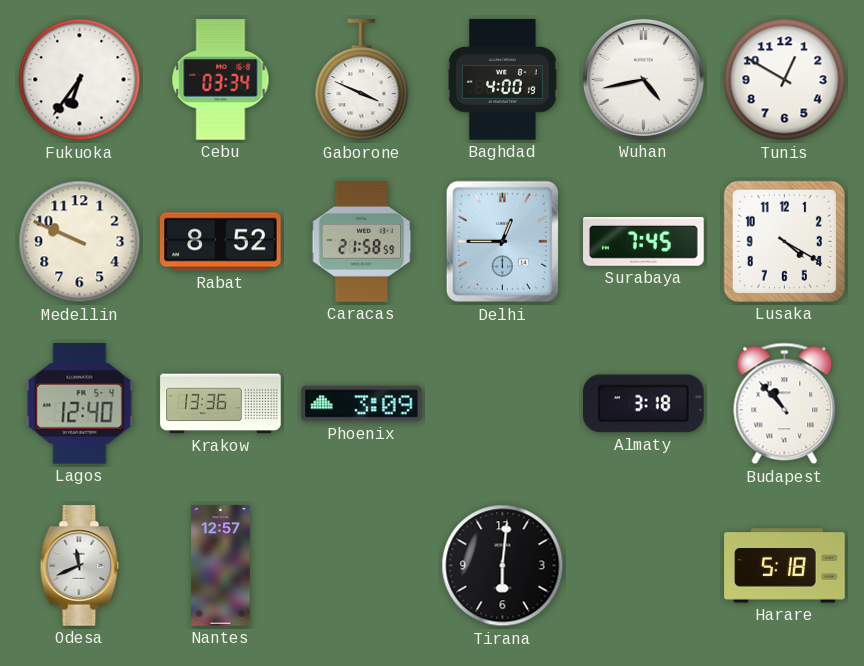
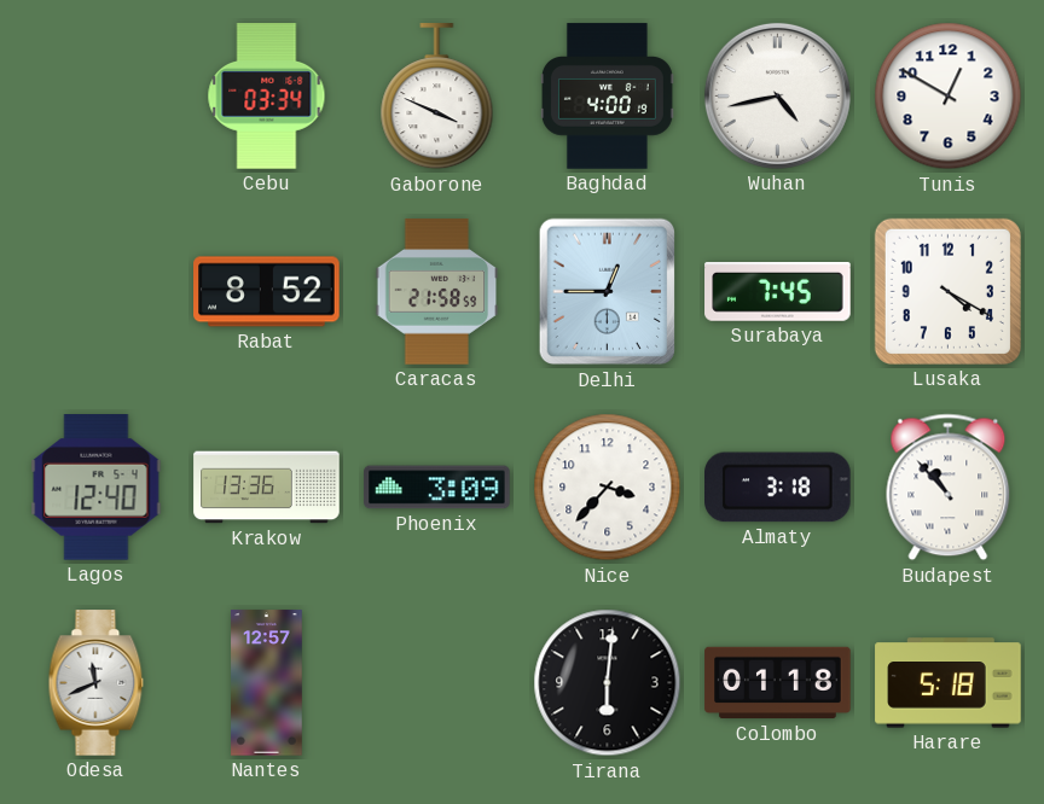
Fukuoka: 6:36 -> none (80, 80)
Medellin: 9:49 -> none (80, 242)
Nice: none -> 3:37 (608, 488)
Colombo: none -> 01:18 (778, 683)
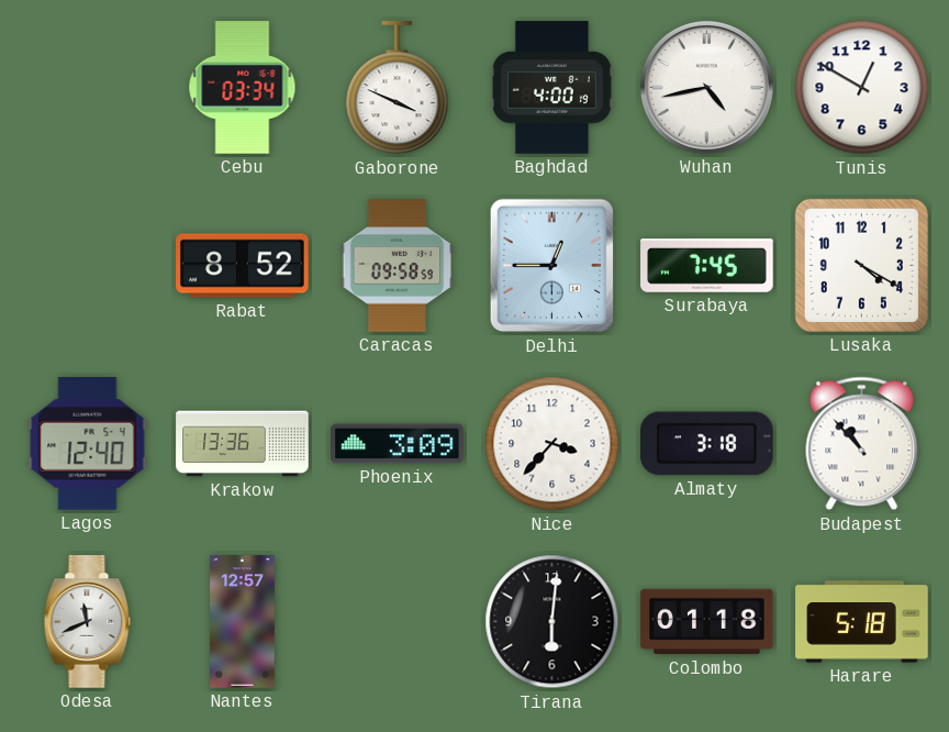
Caracas: 21:58 -> 09:58 (398, 266)
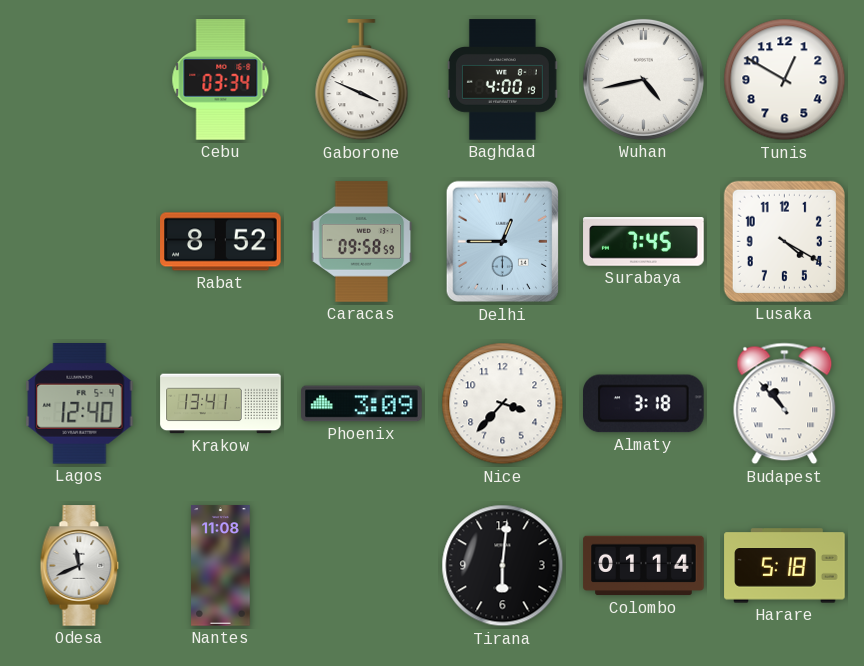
Krakow: 13:36 -> 13:41 (221, 404)
Nantes: 12:57 -> 11:08 (221, 566)
Colombo: 01:18 -> 01:14 (644, 566)
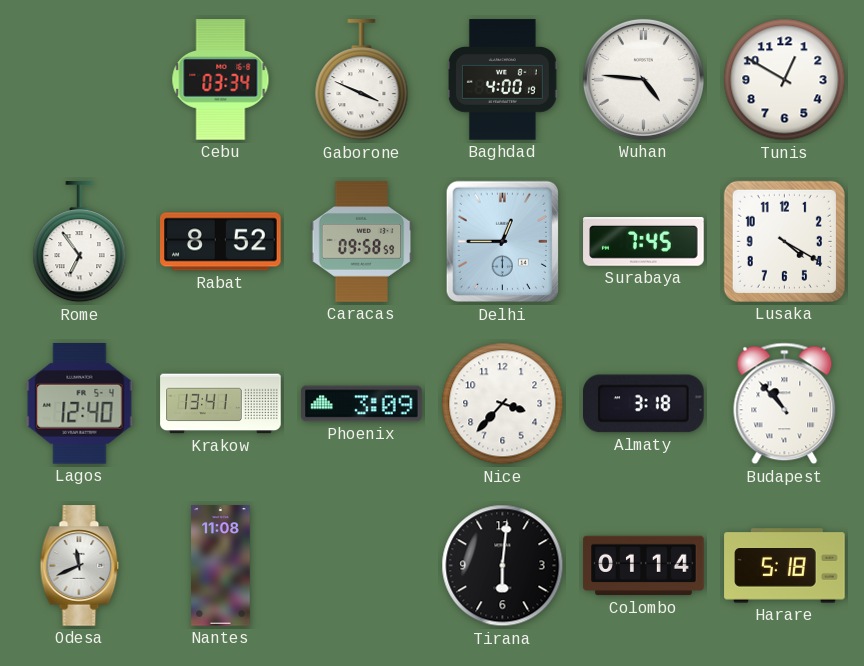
Wuhan: 4:43 -> 4:46 (643, 79)
Rome: none -> 6:54 (80, 242)
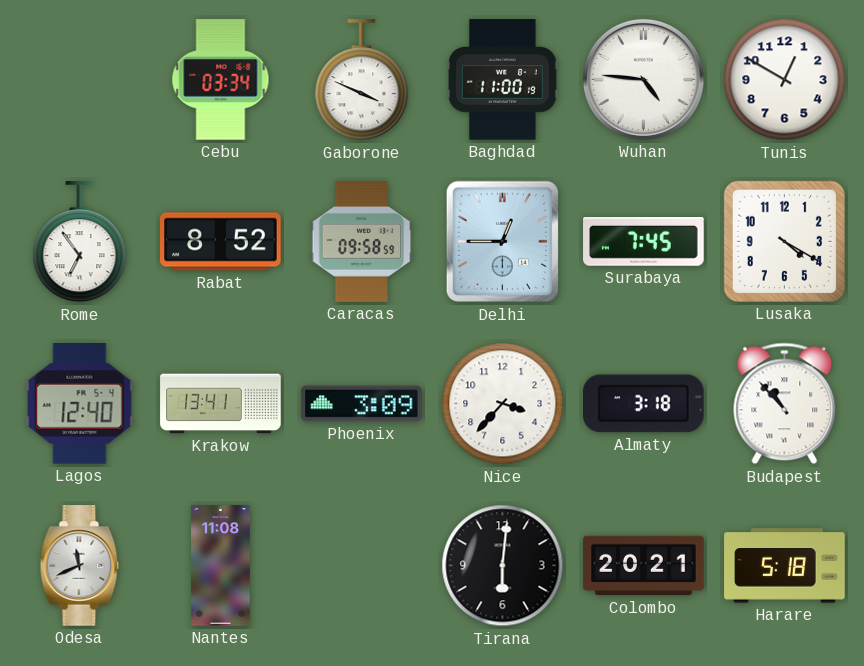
Baghdad: 4:00 -> 11:00 (502, 80)
Colombo: 01:14 -> 20:21 (644, 566)
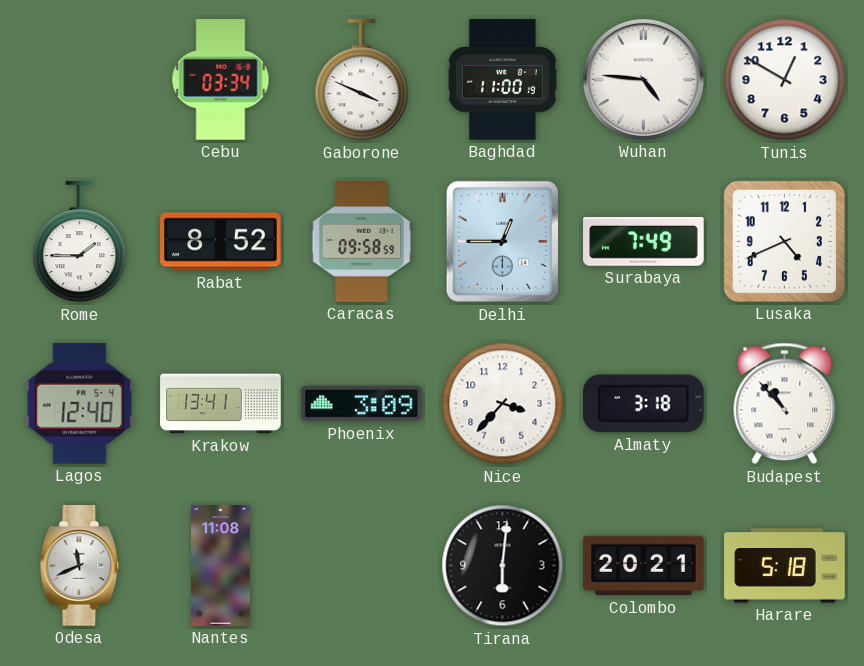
Rome: 6:54 -> 1:45 (80, 242)
Surabaya: 7:45 -> 7:49 (644, 242)
Lusaka: 4:20 -> 4:41 (784, 241)
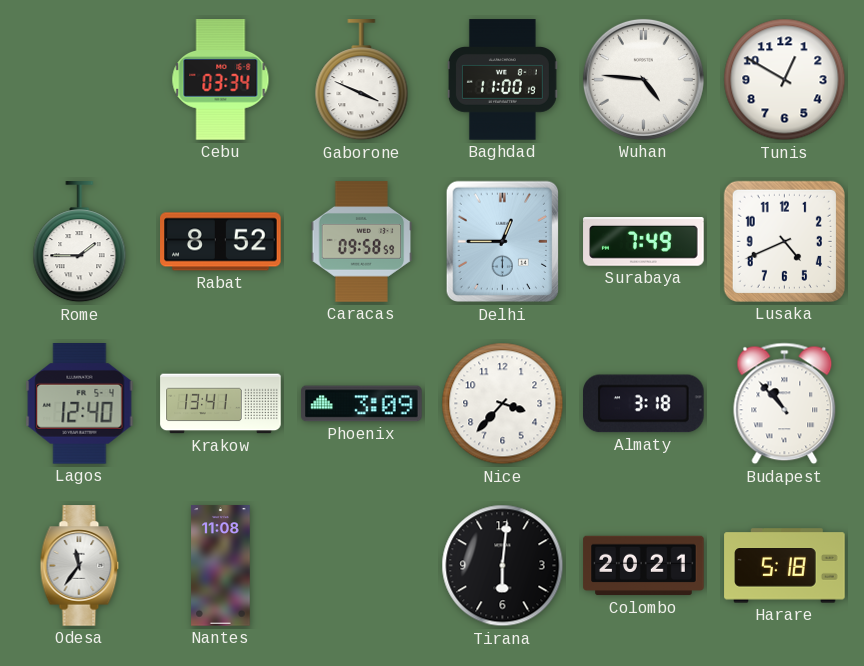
Odesa: 11:41 -> 11:36 (80, 566)
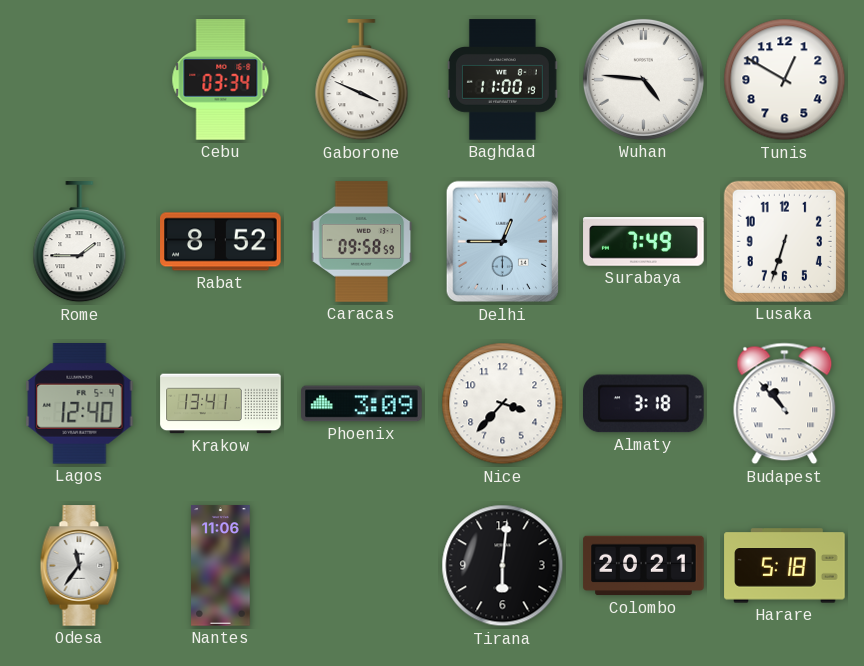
Lusaka: 4:41 -> 6:33 (784, 241)
Nantes: 11:08 -> 11:06 (221, 566)
